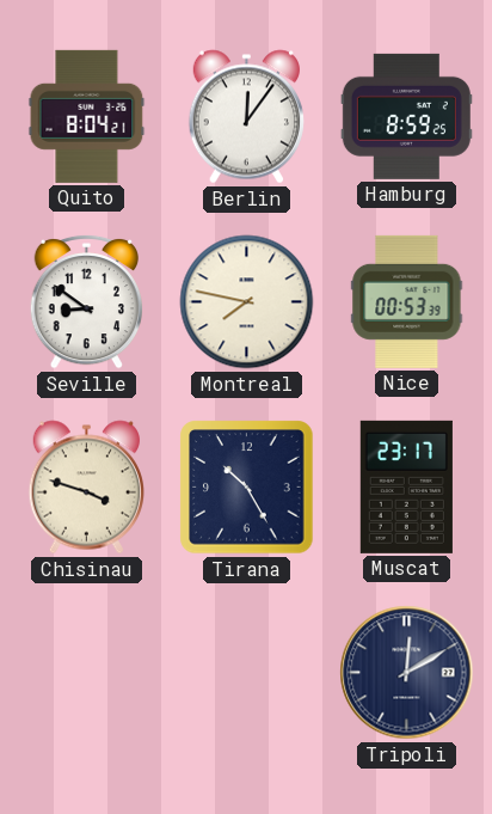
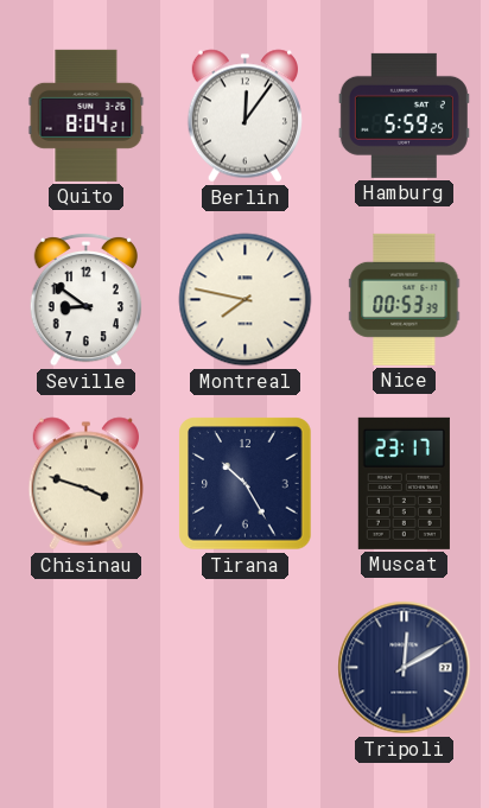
Hamburg: 8:59 -> 5:59 (404, 115)
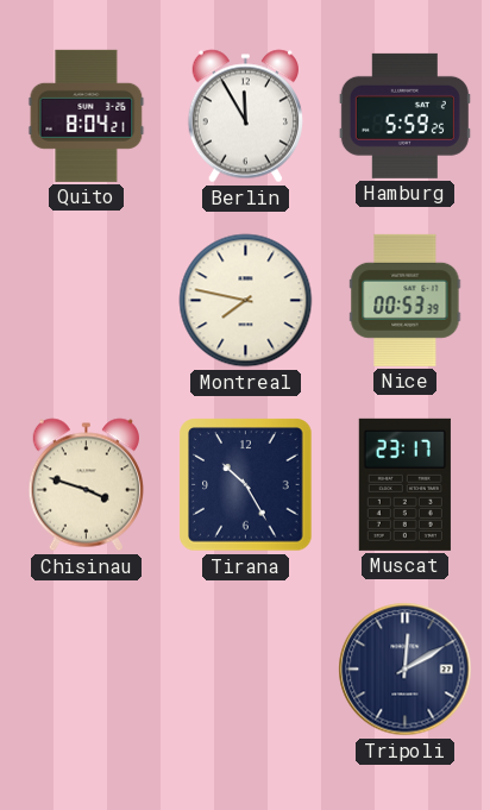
Berlin: 12:06 -> 11:55 (245, 117)
Seville: 8:51 -> none (85, 299)
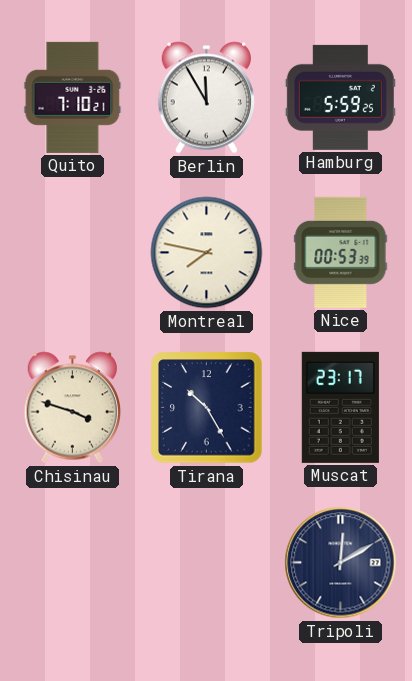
Quito: 8:04 -> 7:10 (73, 97)
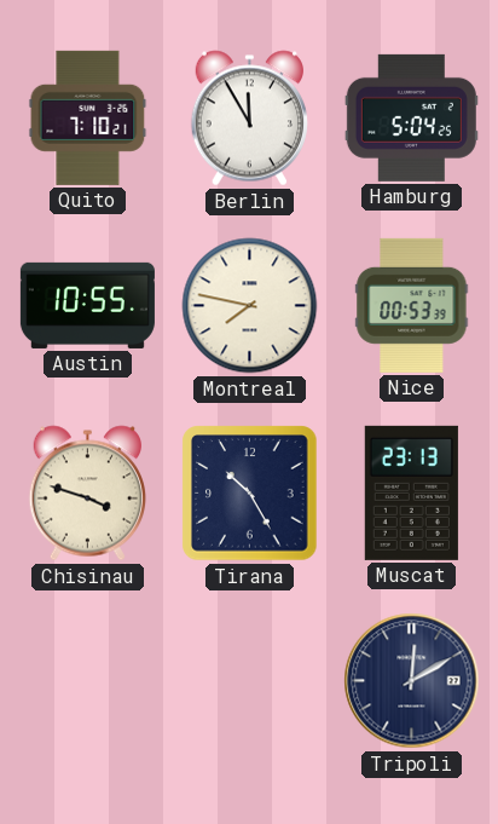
Hamburg: 5:59 -> 5:04 (411, 117)
Austin: none -> 10:55 (87, 305)
Muscat: 23:17 -> 23:13 (411, 492)
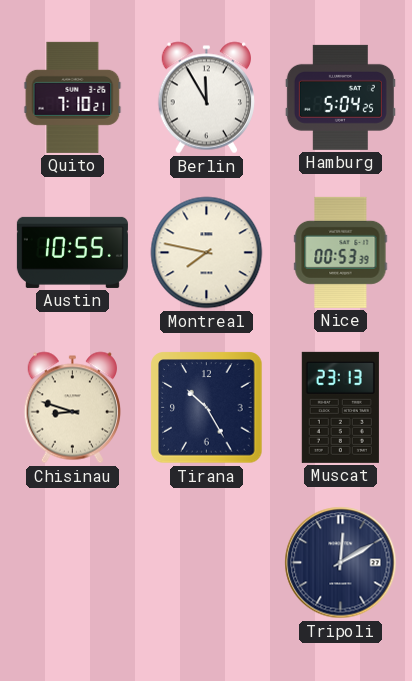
Chisinau: 3:48 -> 8:48 (72, 408)
